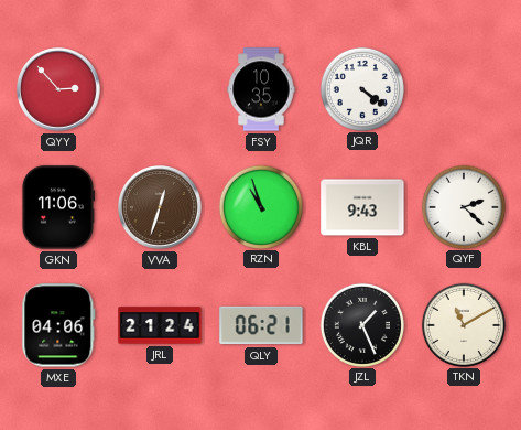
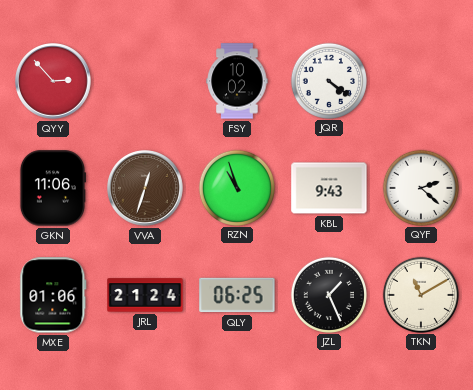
FSY: 10:35 -> 10:02 (237, 81)
MXE: 04:06 -> 01:06 (53, 295)
QLY: 06:21 -> 06:25 (237, 295)
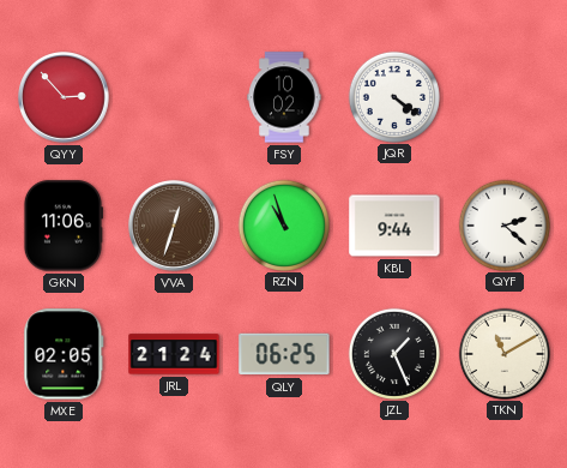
KBL: 9:43 -> 9:44 (394, 226)
MXE: 01:06 -> 02:05 (64, 354)
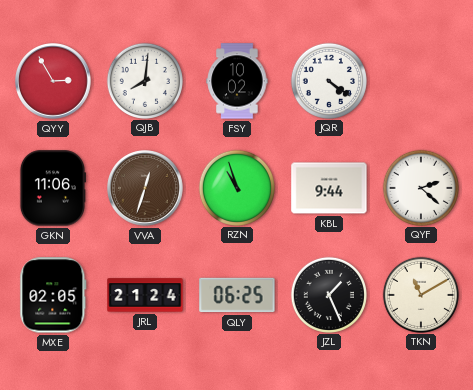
QYY: 2:53 -> 2:55 (54, 82)
QJB: none -> 8:01 (144, 80)
